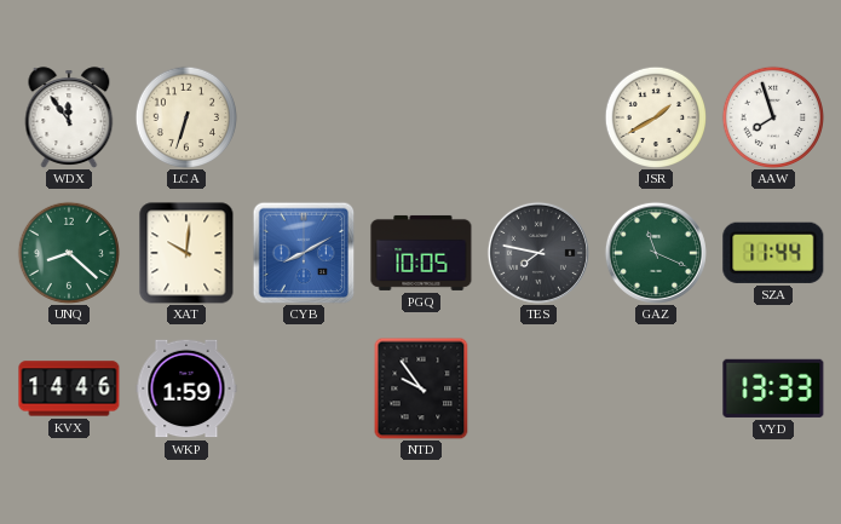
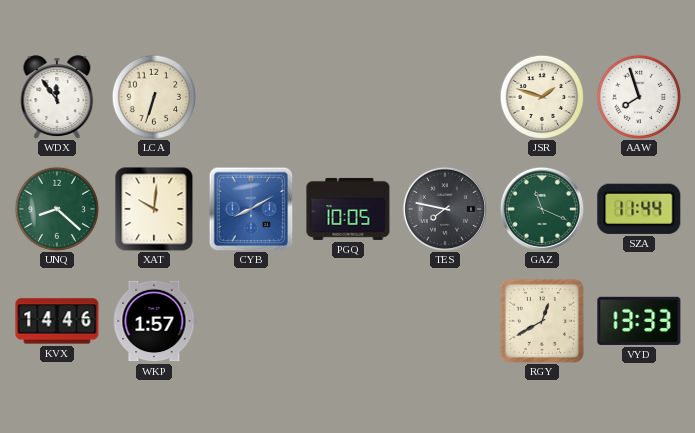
JSR: 1:40 -> 1:48 (541, 96)
WKP: 1:59 -> 1:57 (154, 321)
NTD: 9:54 -> none (421, 388)
RGY: none -> 12:40 (542, 321)
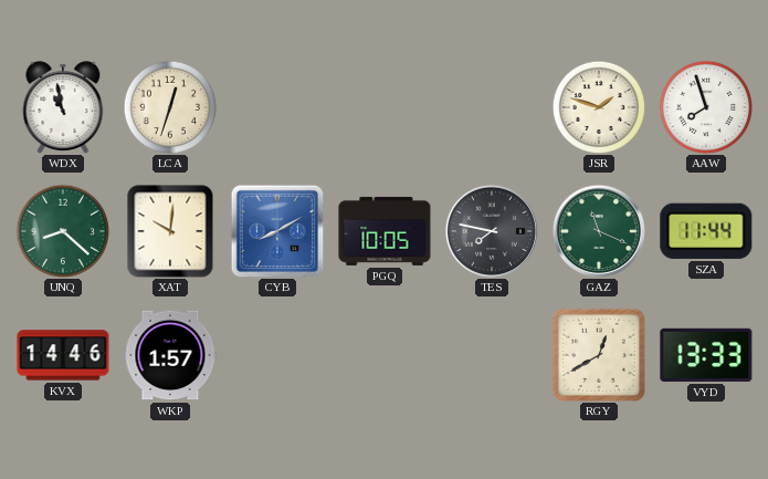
WDX: 11:54 -> 10:58 (63, 107)
LCA: 6:33 -> 12:33 (169, 106)
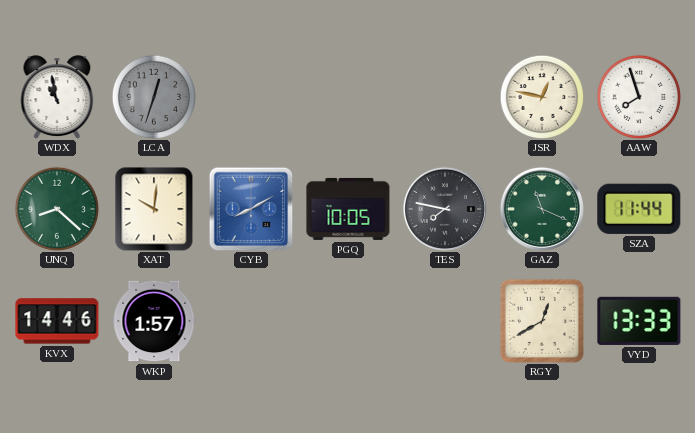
LCA dial: cream -> grey (153, 96)
JSR: 1:48 -> 12:47 (541, 96)
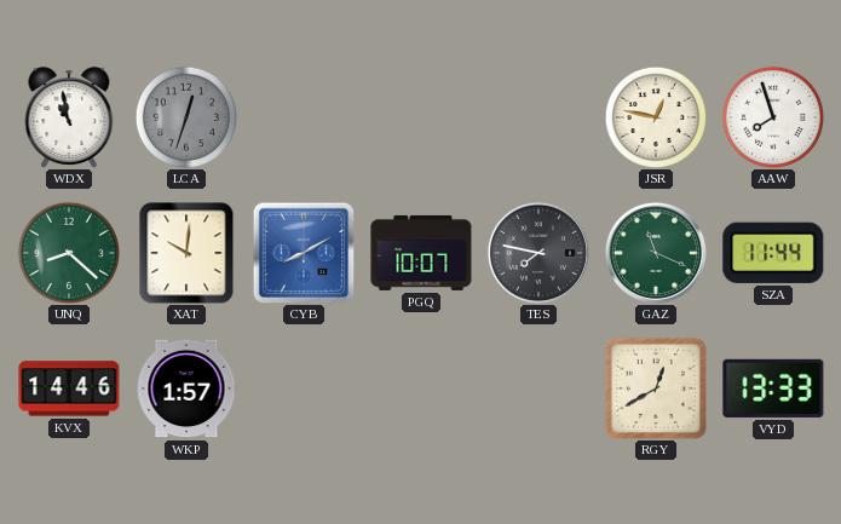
PGQ: 10:05 -> 10:07 (421, 253)
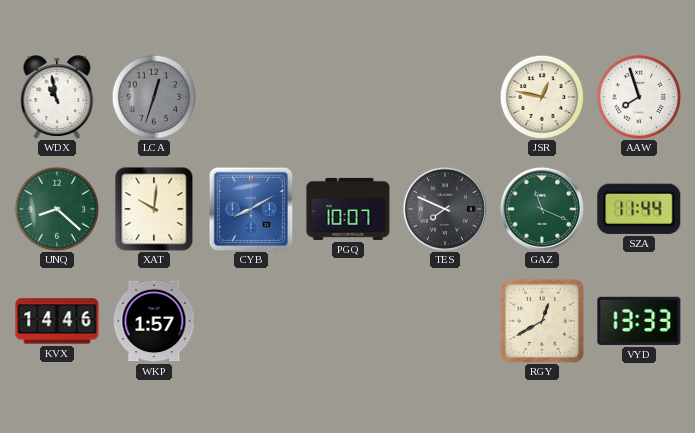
TES: 7:47 -> 7:49 (445, 209)
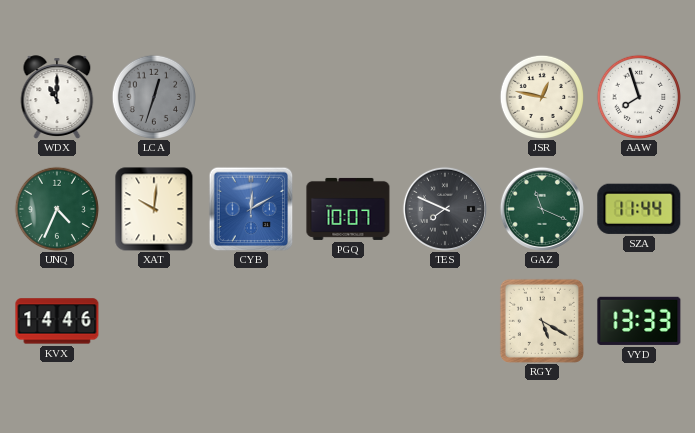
WDX: 10:58 -> 11:00 (57, 97)
UNQ: 8:22 -> 4:34 (56, 208)
CYB: 8:10 -> 12:10 (251, 209)
WKP: 1:57 -> none (154, 321)
RGY: 12:40 -> 5:20 (542, 321)
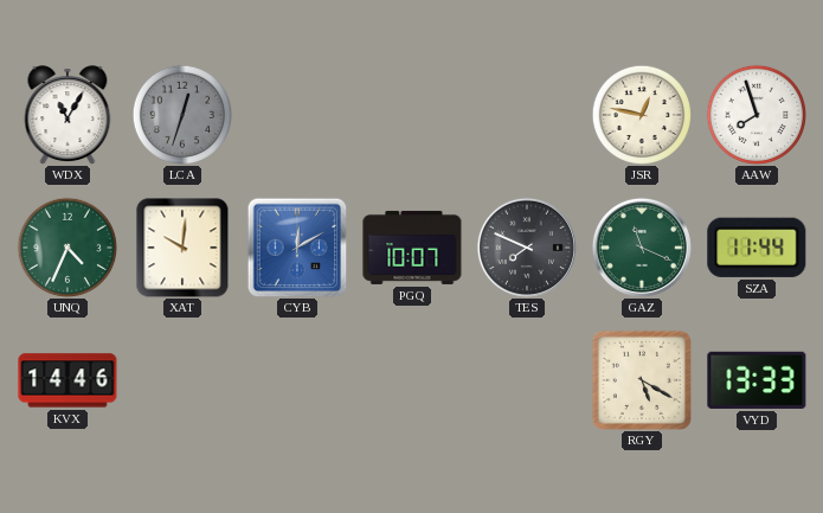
WDX: 11:00 -> 11:05 (67, 115)
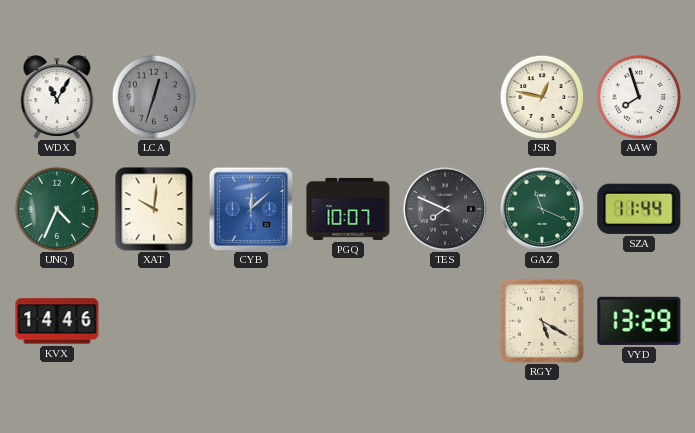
CYB: 12:10 -> 12:08 (251, 209)
VYD: 13:33 -> 13:29 (639, 321)
